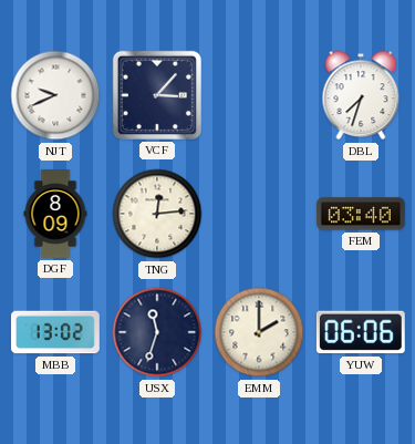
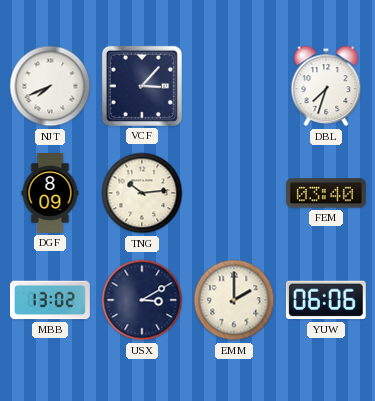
NJT: 9:41 -> 7:41 (50, 86)
TNG: 12:14 -> 10:14 (142, 193)
USX: 11:33 -> 3:10 (142, 300)
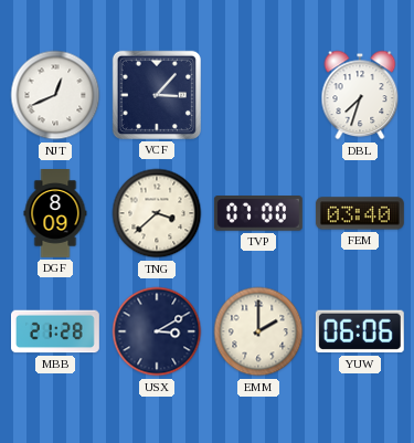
NJT: 7:41 -> 12:41 (55, 95)
TNG: 10:14 -> 3:38 (157, 213)
TVP: none -> 07:00 (258, 214)
MBB: 13:02 -> 21:28 (55, 331)
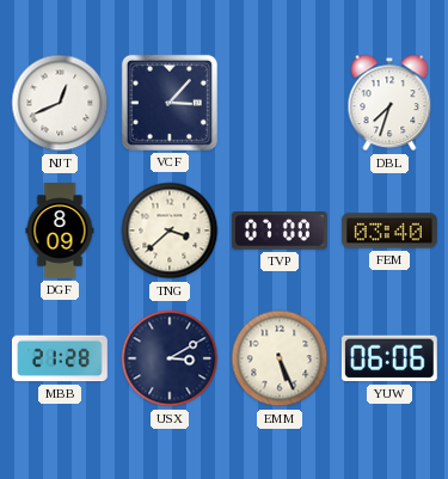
EMM: 2:00 -> 5:26 (280, 358)
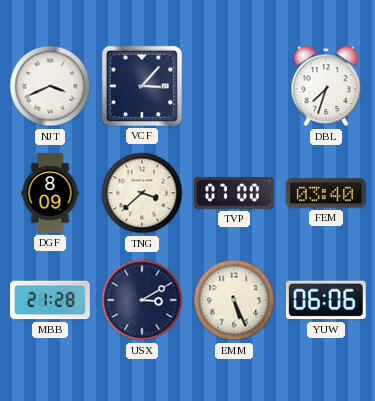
NJT: 12:41 -> 3:41 (50, 86)
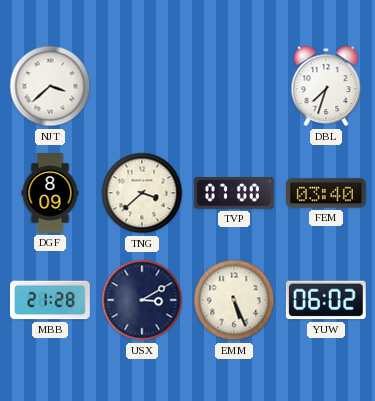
NJT: 3:41 -> 3:38 (50, 86)
VCF: 3:07 -> none (142, 86)
YUW: 06:06 -> 06:02 (326, 300)
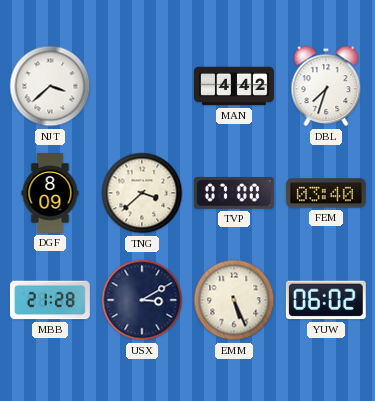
MAN: none -> 4:42 (235, 86)
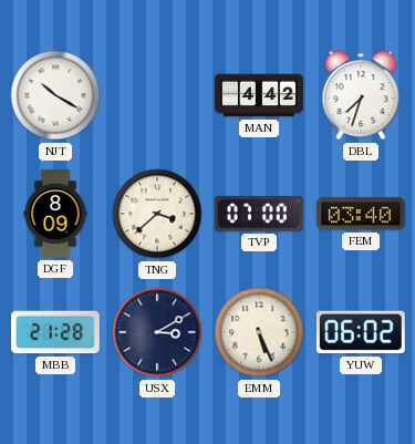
NJT: 3:38 -> 10:20 (55, 95)
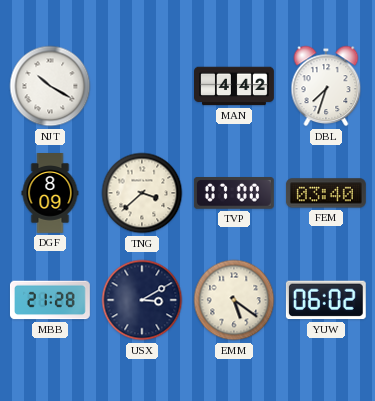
EMM: 5:26 -> 5:21 (234, 300)
